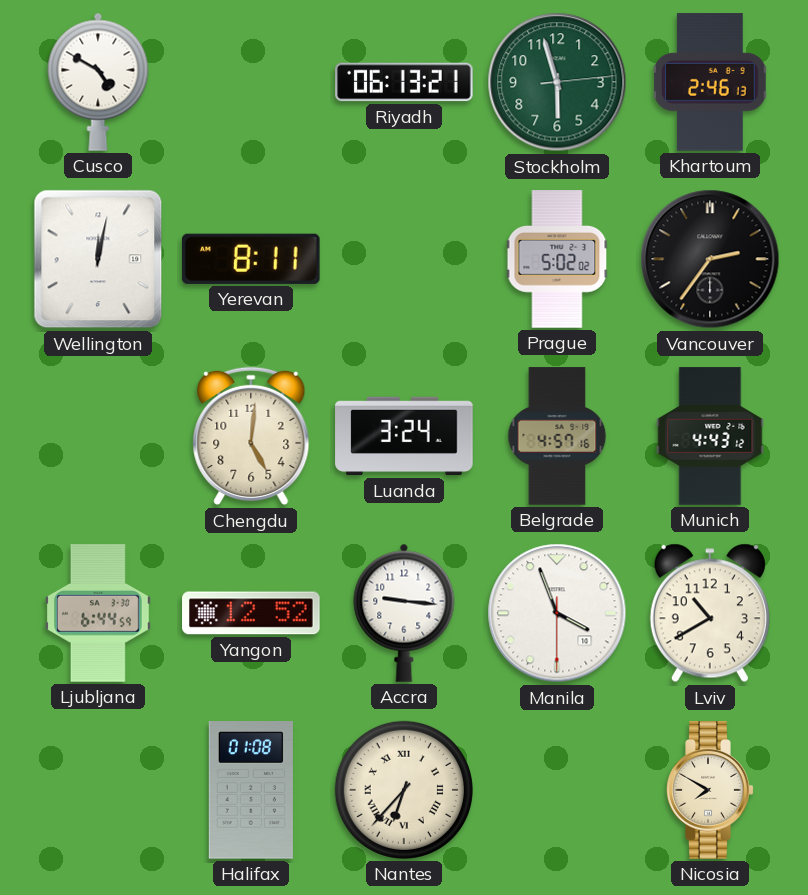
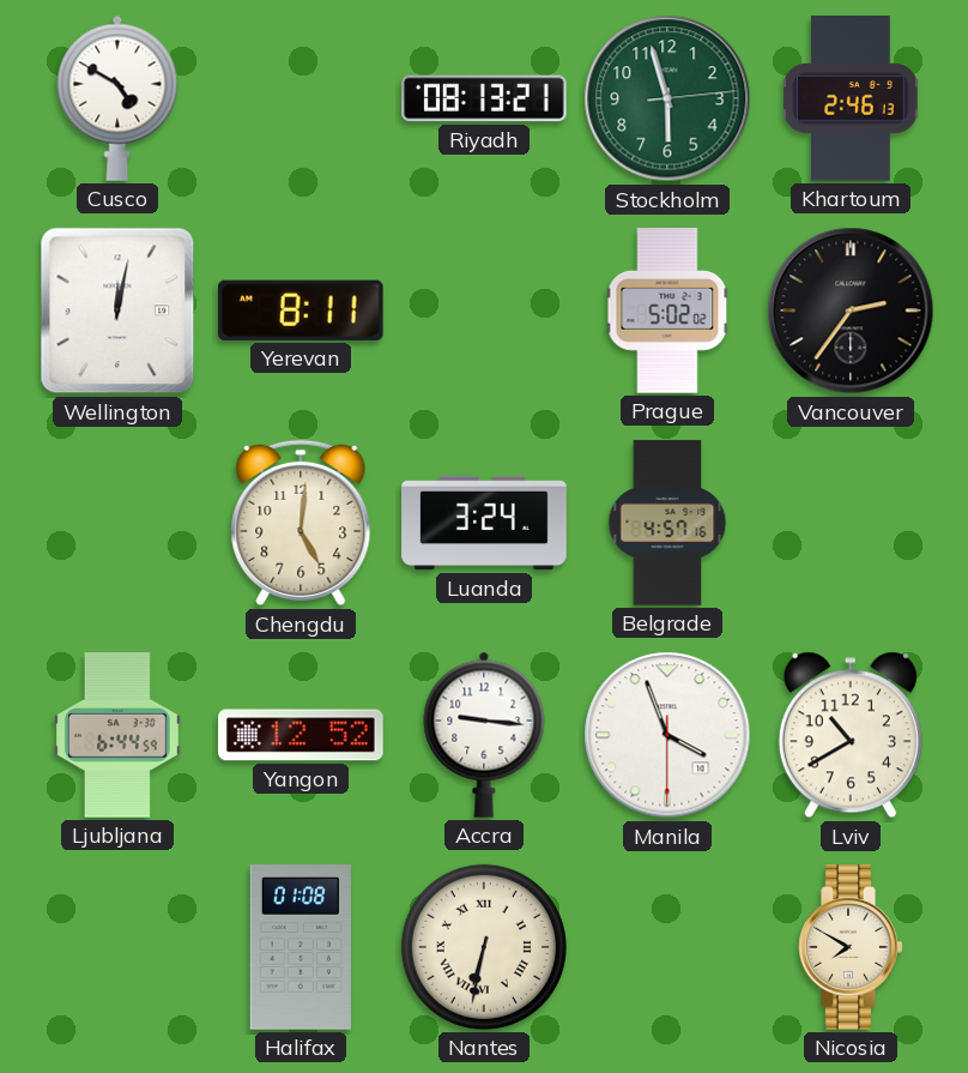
Riyadh: 06:13 -> 08:13 (484, 98)
Munich: 4:43 -> none (710, 436)
Nantes: 6:37 -> 6:32 (484, 947)
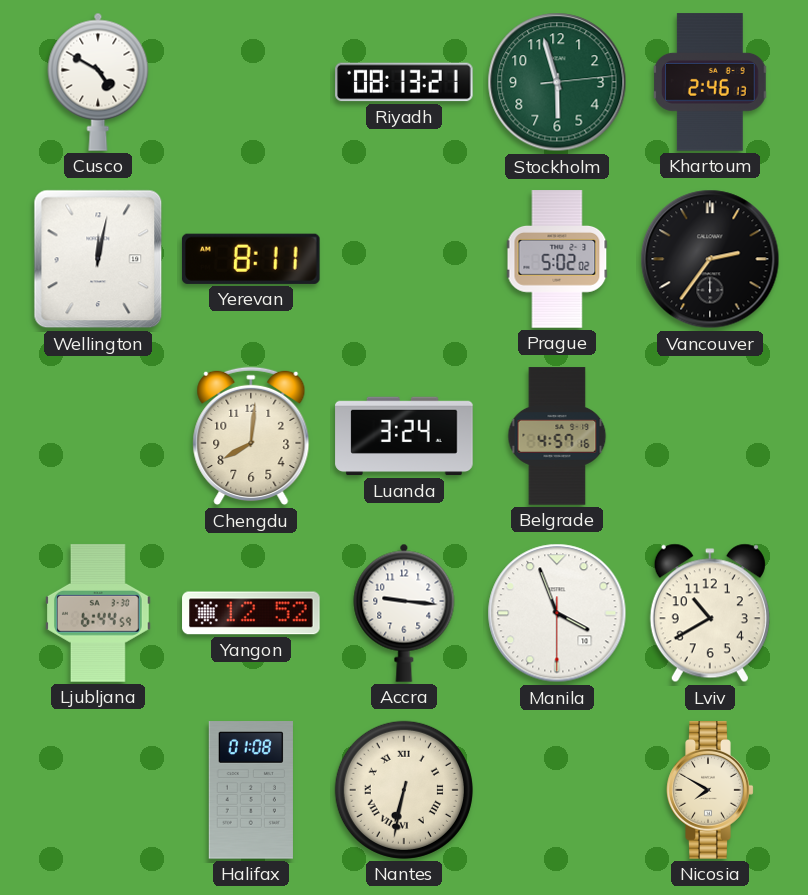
Chengdu: 5:01 -> 8:01 (251, 436)
